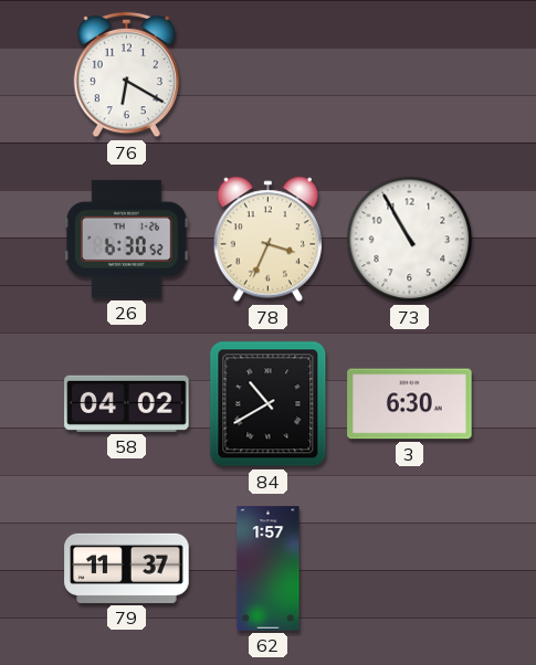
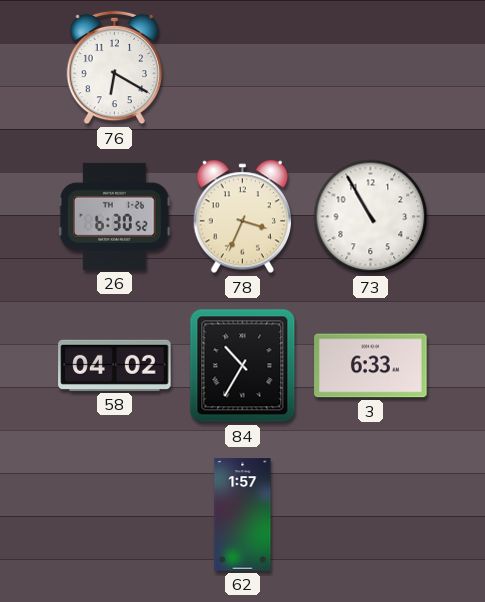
84: 10:40 -> 10:35 (243, 366)
3: 6:30 -> 6:33 (371, 366)
79: 11:37 -> none (127, 568)
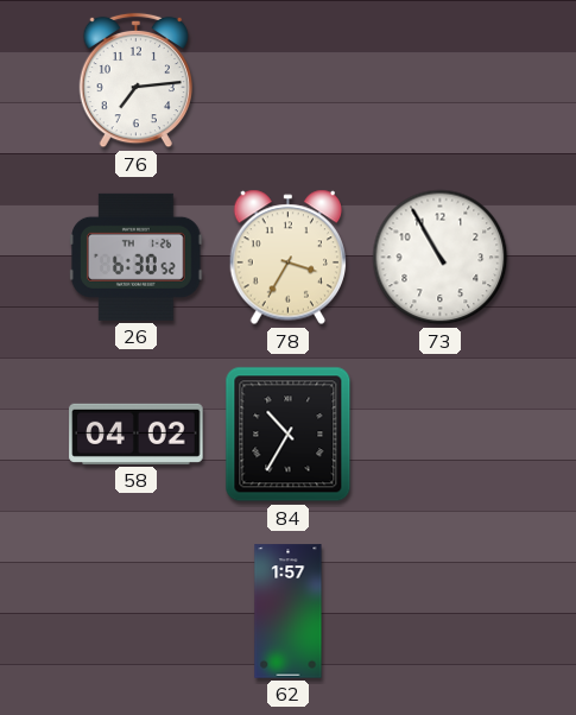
76: 6:20 -> 7:14 (135, 81)
78: 3:34 -> 3:35 (289, 258)
3: 6:33 -> none (371, 366)
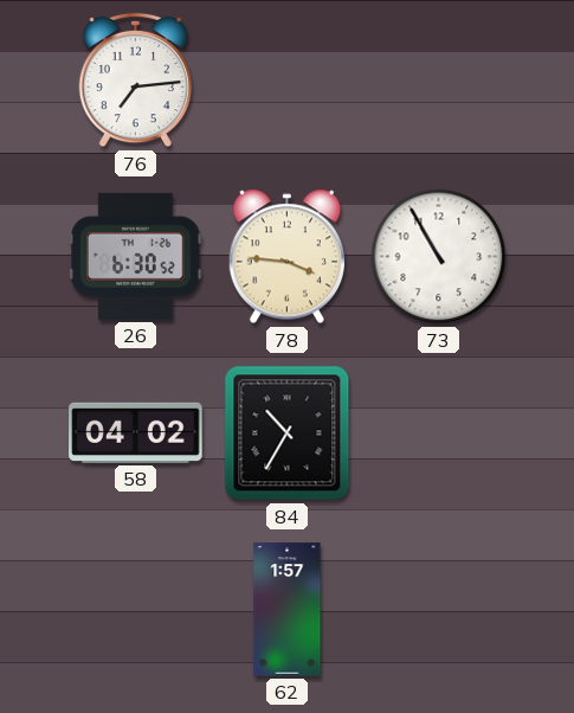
78: 3:35 -> 3:46 (288, 257)
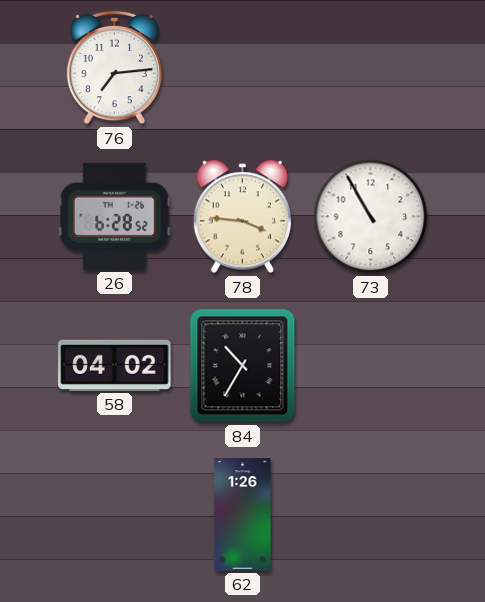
26: 6:30 -> 6:28 (115, 216)
62: 1:57 -> 1:26 (243, 515)
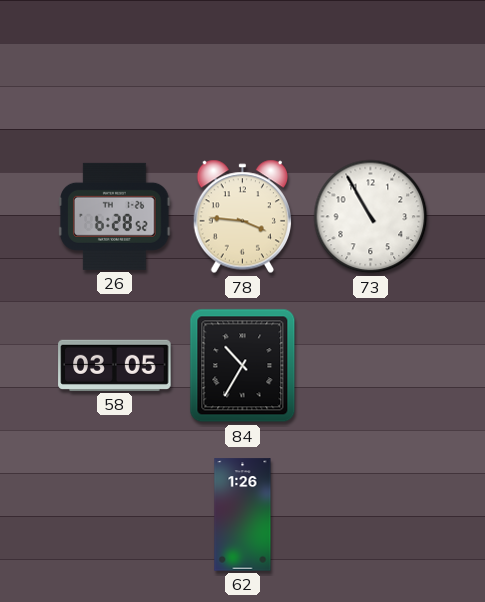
76: 7:14 -> none (114, 68)
58: 04:02 -> 03:05 (115, 365)
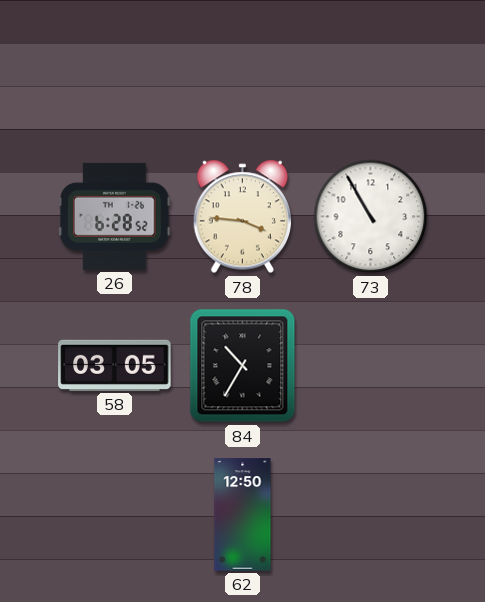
62: 1:26 -> 12:50 (243, 515)
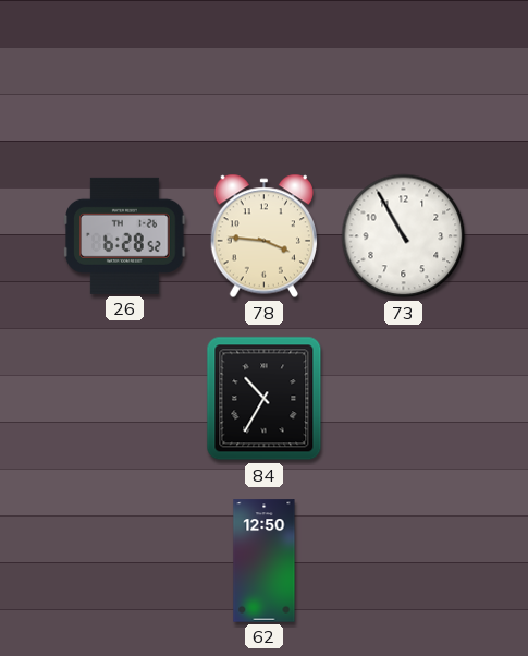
58: 03:05 -> none (115, 365)
